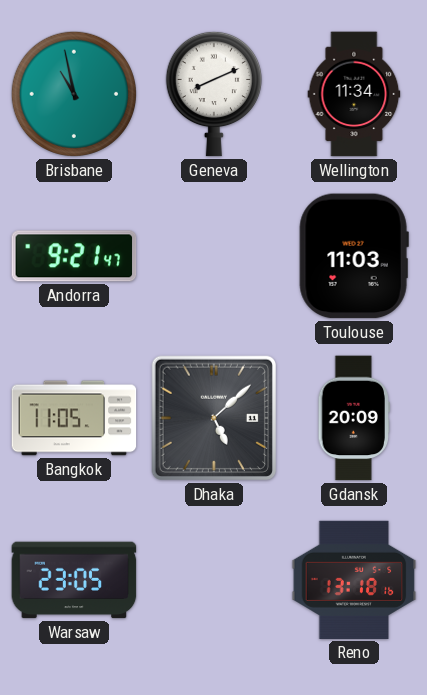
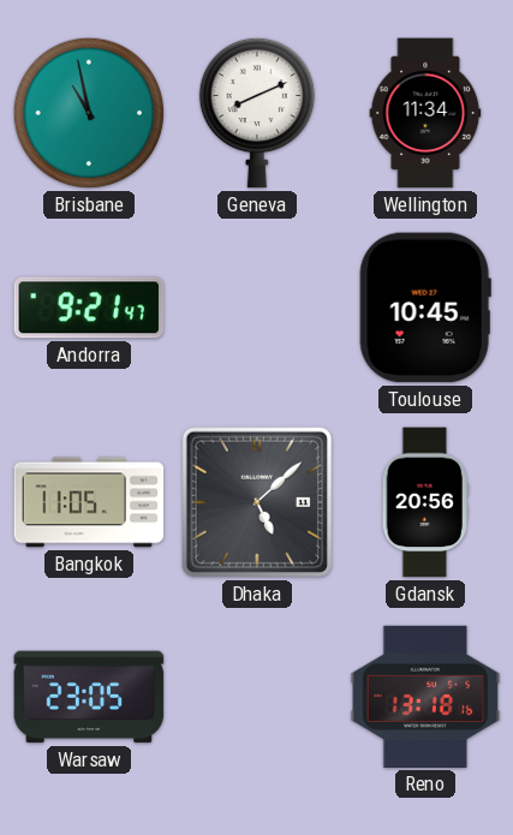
Toulouse: 11:03 -> 10:45 (425, 308)
Gdansk: 20:09 -> 20:56 (424, 502)
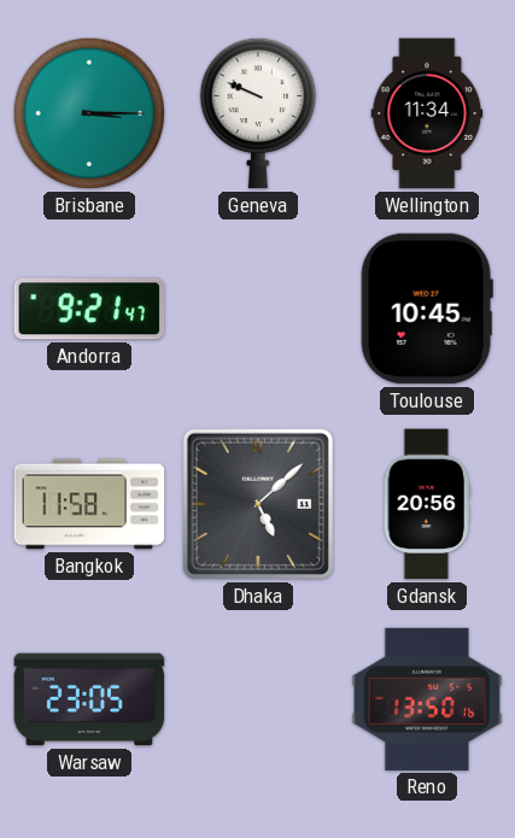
Brisbane: 10:58 -> 3:15 (89, 113)
Geneva: 8:11 -> 9:49 (258, 113)
Bangkok: 11:05 -> 11:58 (89, 504)
Reno: 13:18 -> 13:50 (427, 699)
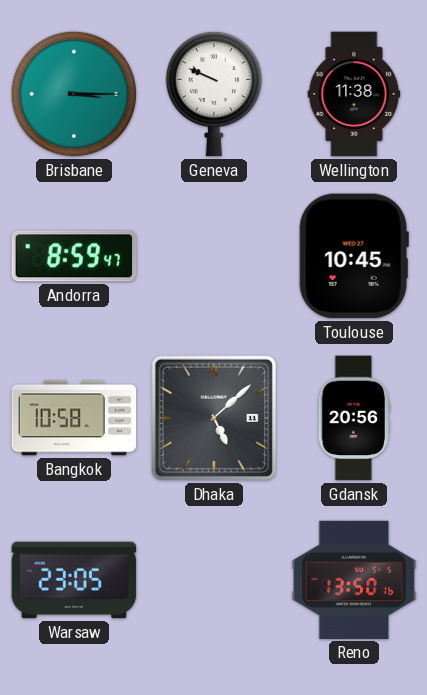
Wellington: 11:34 -> 11:38 (354, 94)
Andorra: 9:21 -> 8:59 (74, 256)
Bangkok: 11:58 -> 10:58 (74, 418)
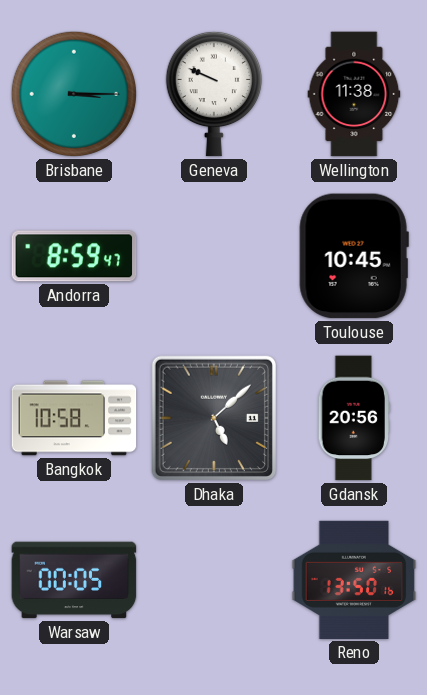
Warsaw: 23:05 -> 00:05 (74, 580)
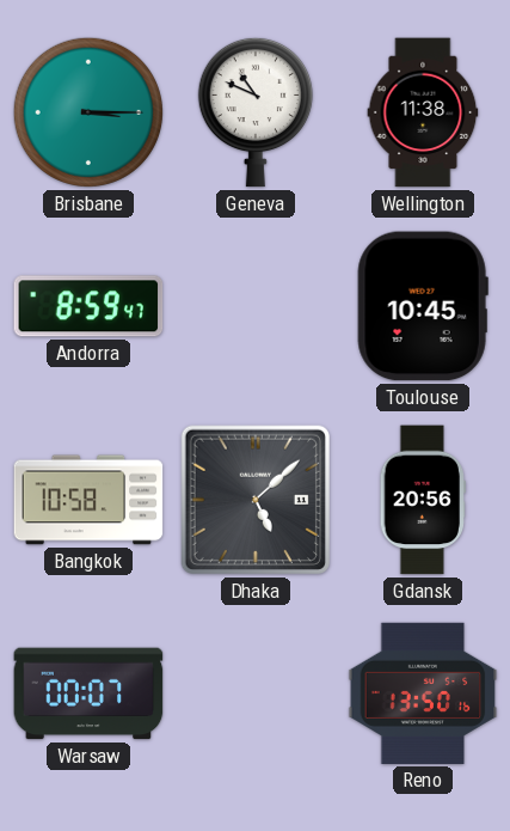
Geneva: 9:49 -> 10:49 (256, 112)
Warsaw: 00:05 -> 00:07 (88, 693)
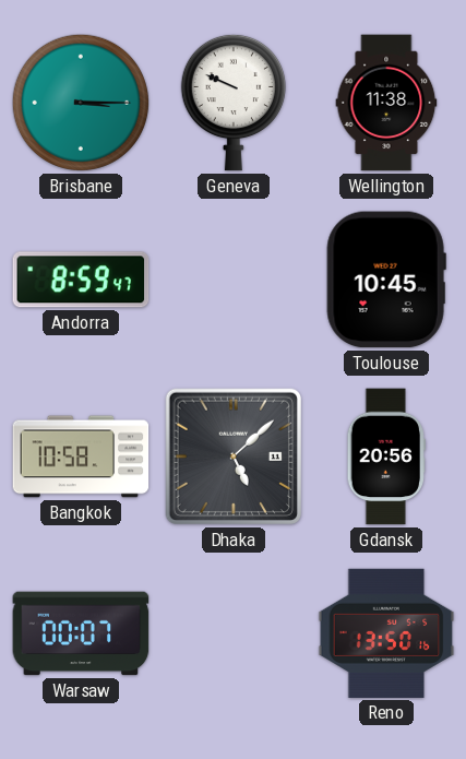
Geneva: 10:49 -> 9:49 (234, 103)
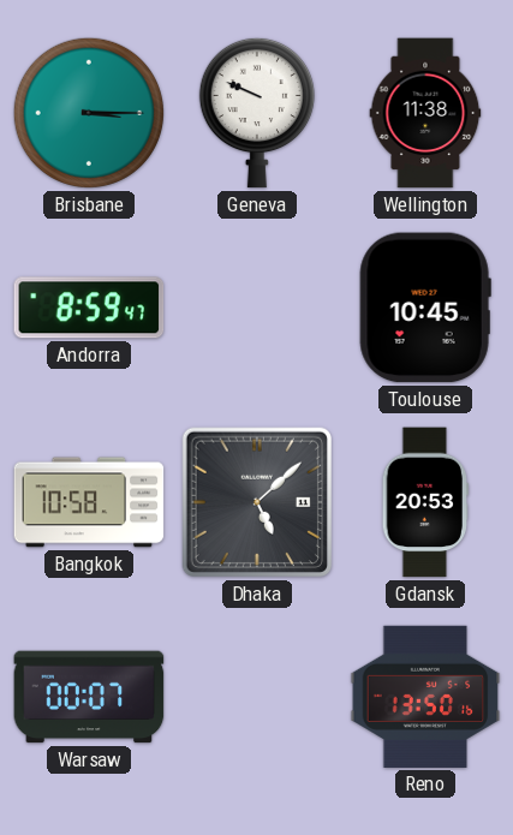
Gdansk: 20:56 -> 20:53 (424, 502)
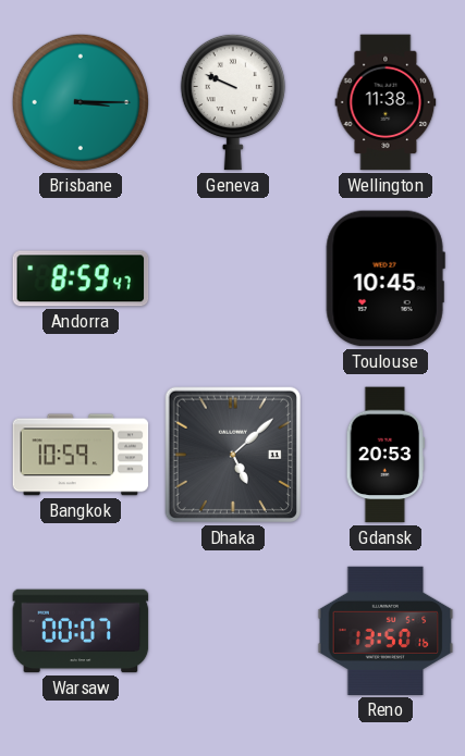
Bangkok: 10:58 -> 10:59 (81, 455)
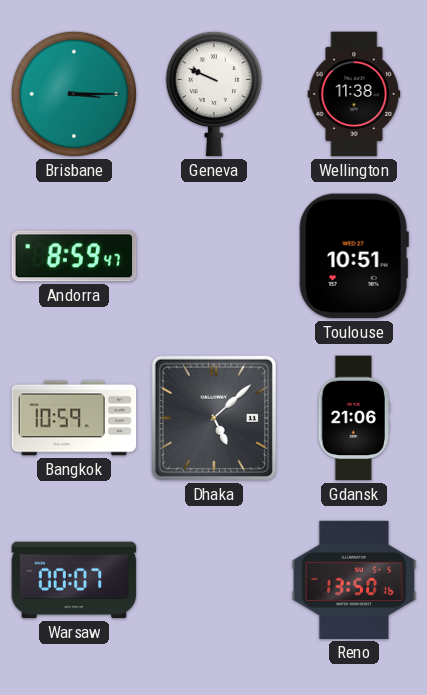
Toulouse: 10:45 -> 10:51 (354, 256)
Gdansk: 20:53 -> 21:06 (353, 418)
